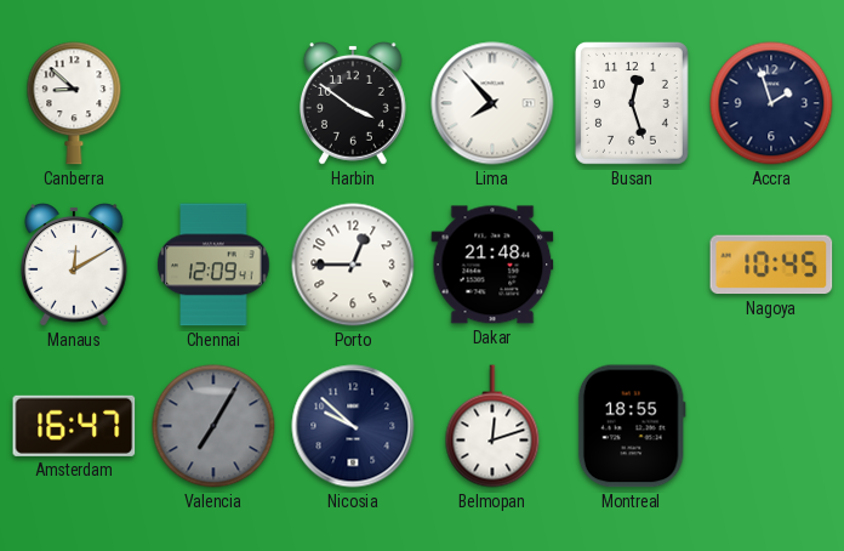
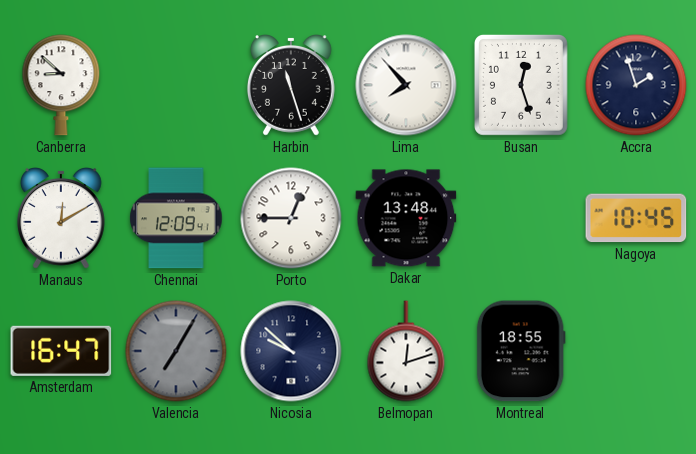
Harbin: 3:51 -> 11:27 (291, 86)
Dakar: 21:48 -> 13:48 (406, 218)
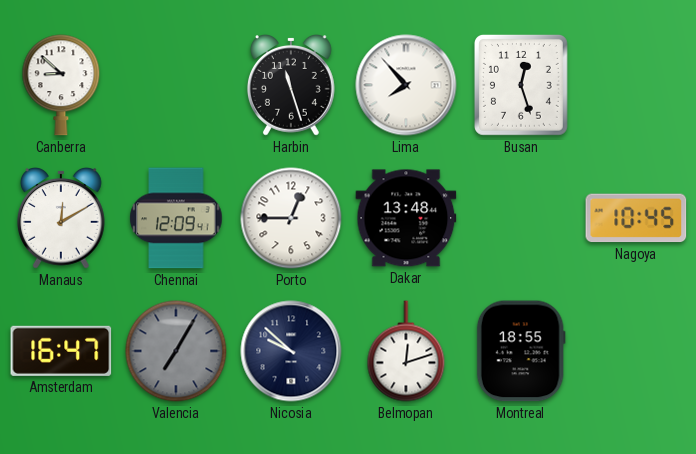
Accra: 1:57 -> none (636, 85)
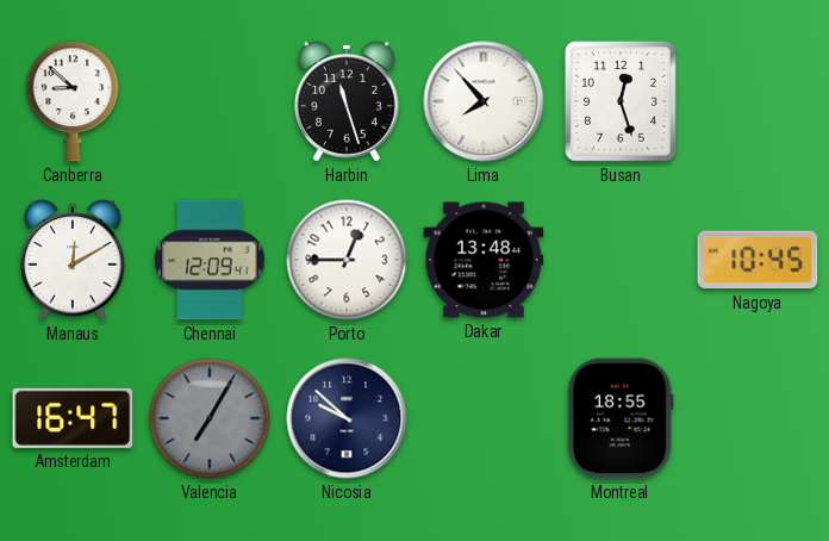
Belmopan: 12:12 -> none (406, 351)
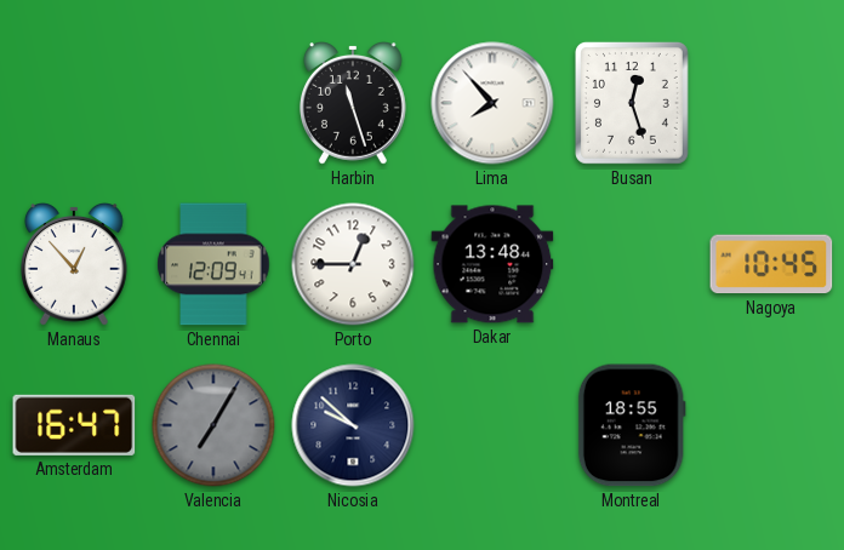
Canberra: 8:52 -> none (73, 101)
Manaus: 12:10 -> 12:53 (74, 265)
